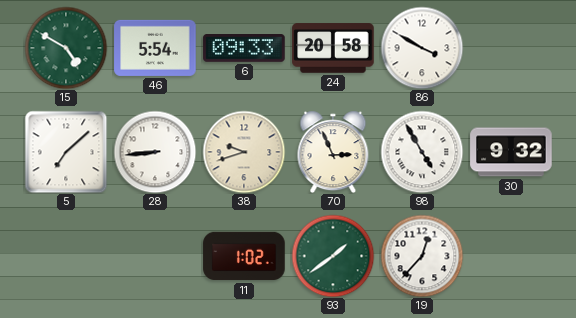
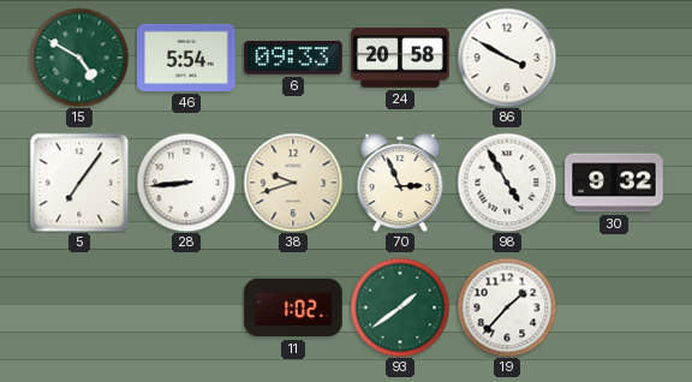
5: 7:08 -> 7:06 (79, 183)
19: 12:37 -> 1:37 (507, 308)
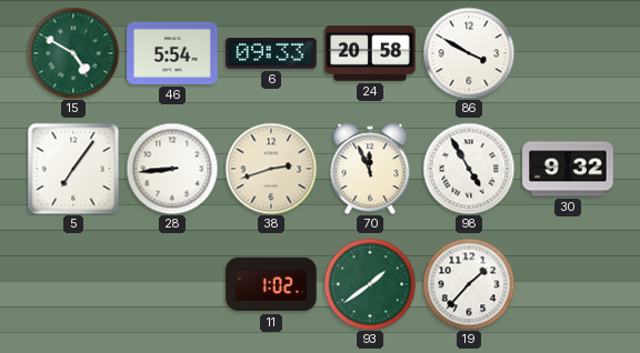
38: 9:42 -> 2:42 (271, 169)
70: 2:56 -> 11:56 (370, 169)
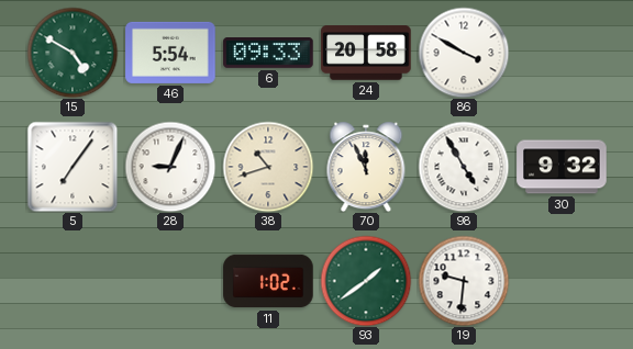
28: 8:44 -> 9:04 (170, 167)
38: 2:42 -> 10:42 (268, 167)
19: 1:37 -> 9:31 (464, 281)
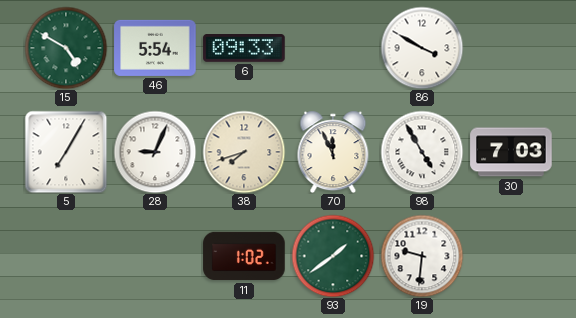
24: 20:58 -> none (366, 53)
5: 7:06 -> 7:05 (66, 152)
38: 10:42 -> 7:42 (244, 152)
30: 9:32 -> 7:03 (511, 152)
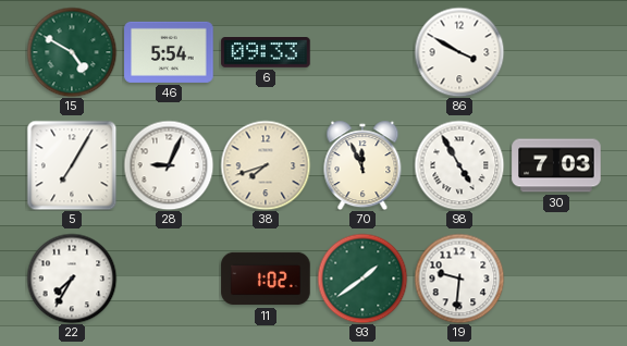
22: none -> 7:35 (72, 279)
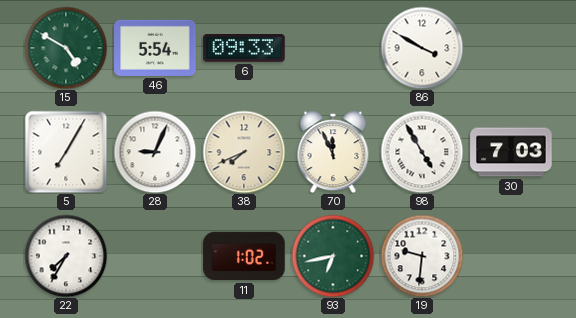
38: 7:42 -> 7:41 (244, 152)
93: 1:39 -> 6:43 (333, 256)
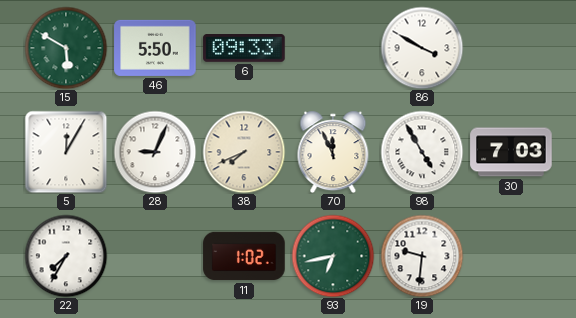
15: 4:50 -> 5:50 (66, 48)
46: 5:54 -> 5:50 (155, 48)
5: 7:05 -> 12:05 (66, 152)
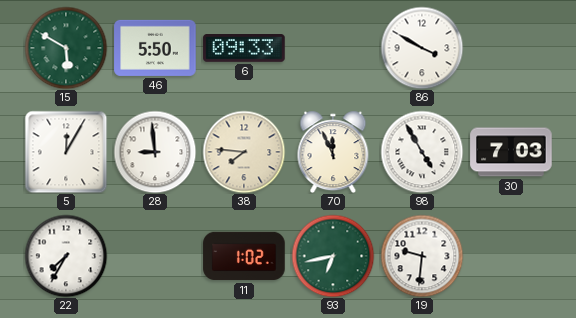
28: 9:04 -> 8:59 (155, 152)
38: 7:41 -> 7:46 (244, 152)
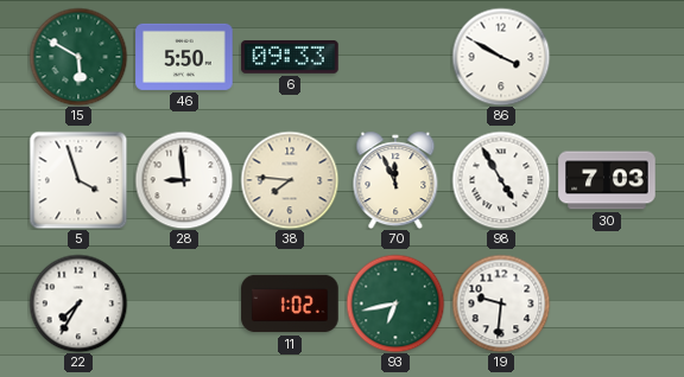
5: 12:05 -> 3:57 (78, 180)
